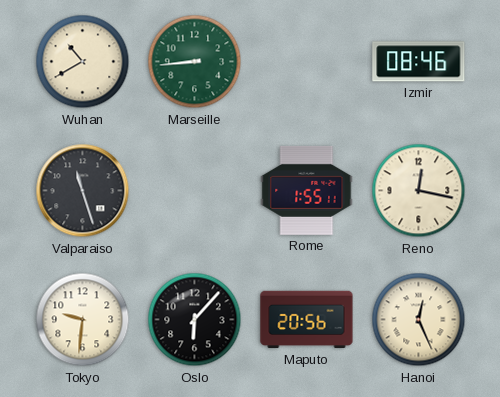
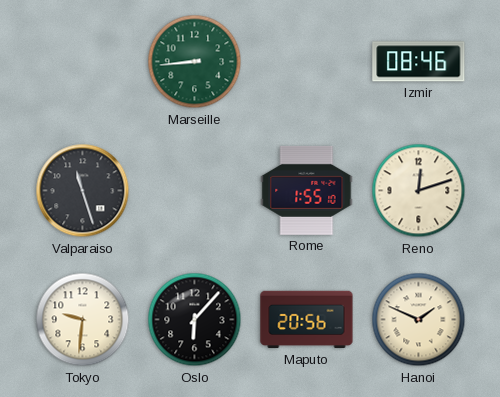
Wuhan: 10:40 -> none (83, 62)
Rome: 1:55:11 -> 1:55:10 (307, 190)
Reno: 12:17 -> 12:12 (419, 191)
Hanoi: 12:26 -> 1:49 (419, 320)
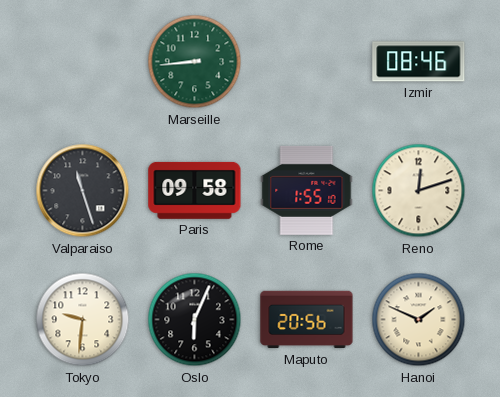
Paris: none -> 09:58 (195, 190)
Oslo: 6:07 -> 6:04 (195, 320)
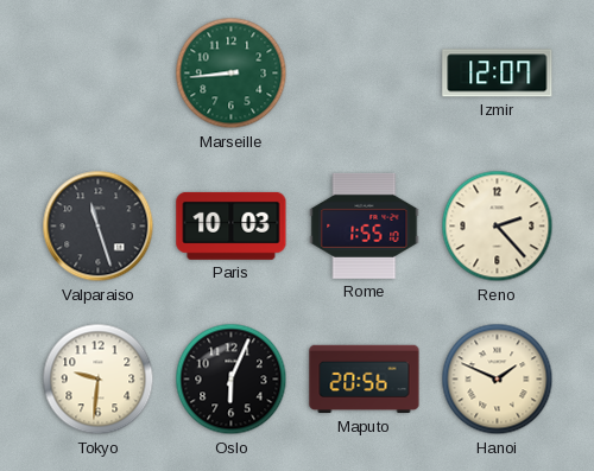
Izmir: 08:46 -> 12:07 (498, 74)
Paris: 09:58 -> 10:03 (232, 225)
Reno: 12:12 -> 2:23 (498, 227)
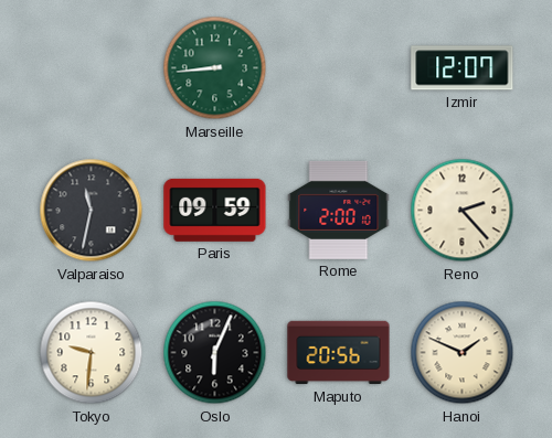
Valparaiso: 11:27 -> 11:32 (92, 211)
Paris: 10:03 -> 09:59 (215, 210)
Rome: 1:55 -> 2:00 (339, 210)
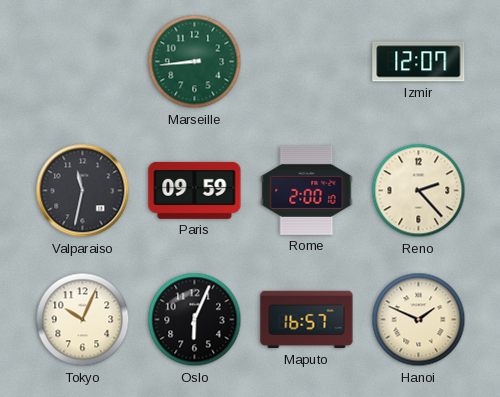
Tokyo: 9:31 -> 10:04 (83, 320)
Maputo: 20:56 -> 16:57 (307, 320)
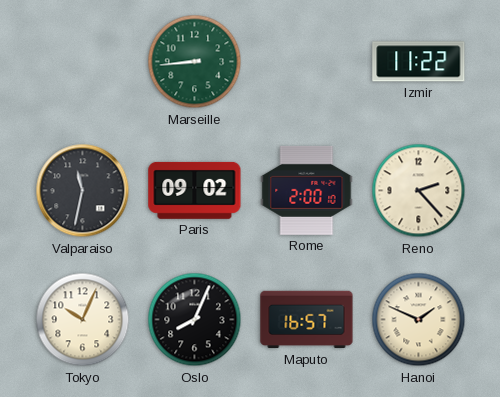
Izmir: 12:07 -> 11:22 (419, 62)
Paris: 09:59 -> 09:02 (195, 190)
Oslo: 6:04 -> 8:04 (195, 320)
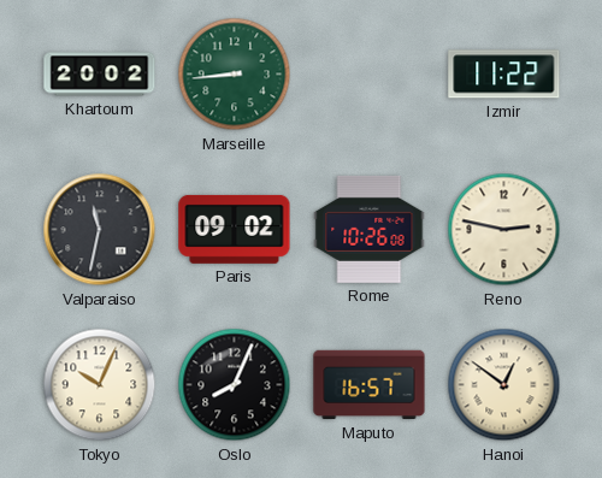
Khartoum: none -> 20:02 (100, 75)
Rome: 2:00 -> 10:26 (370, 229)
Reno: 2:23 -> 2:47 (504, 230)
Hanoi: 1:49 -> 12:51 (504, 385)
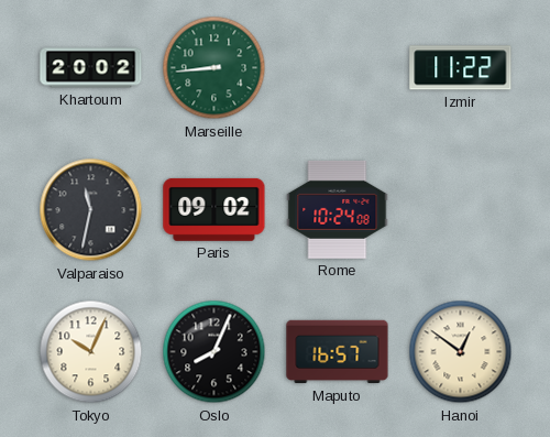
Rome: 10:26 -> 10:24 (338, 209)
Reno: 2:47 -> none (504, 230)
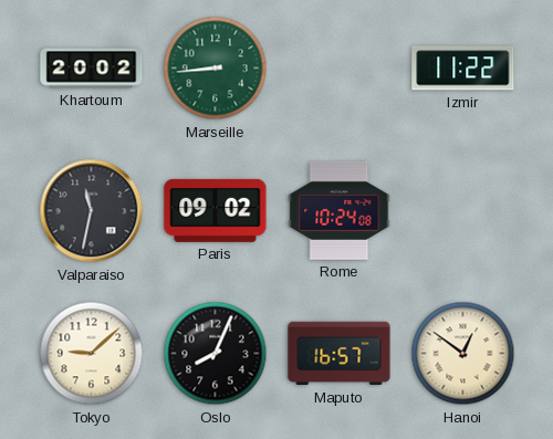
Tokyo: 10:04 -> 9:08 (92, 354)
